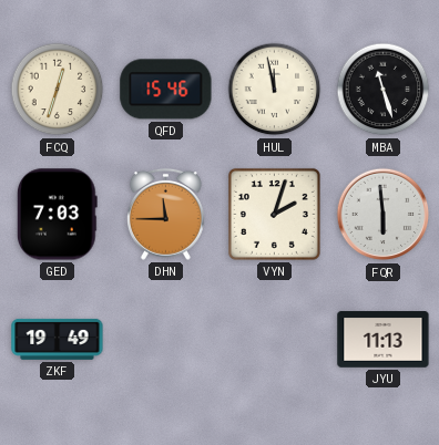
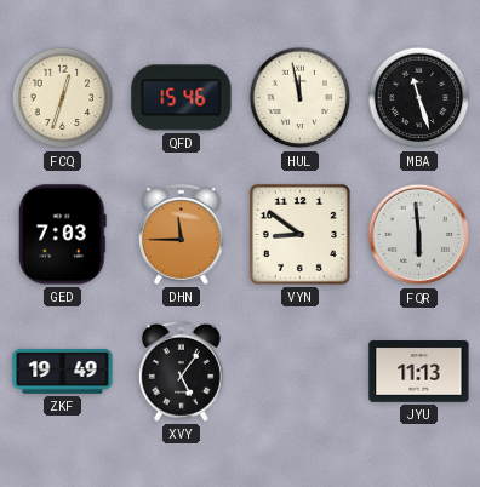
VYN: 2:03 -> 8:51 (299, 234)
XVY: none -> 5:06 (181, 371)
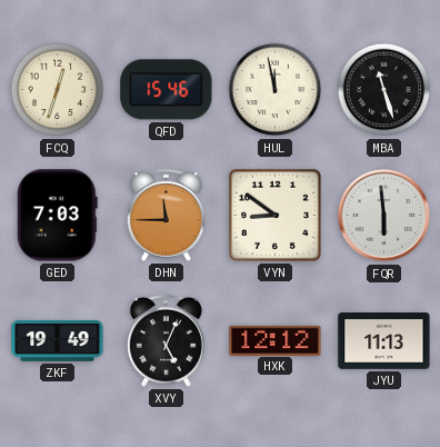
XVY: 5:06 -> 5:04 (166, 340)
HXK: none -> 12:12 (276, 340)
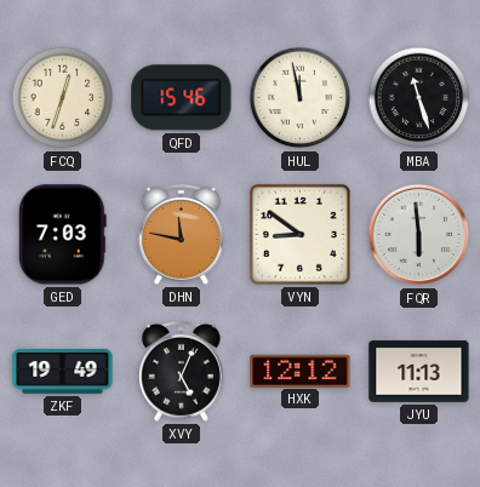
DHN: 11:45 -> 11:47 (181, 234)
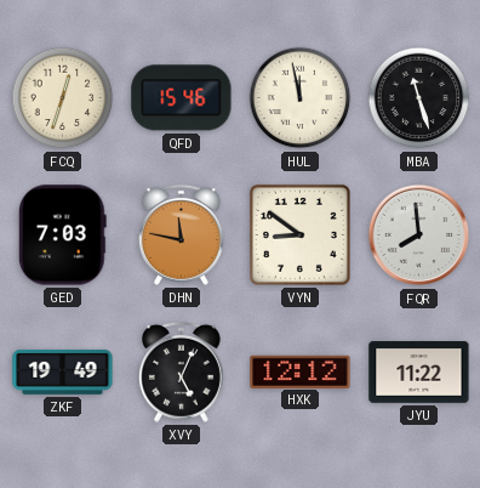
FQR: 5:59 -> 7:59 (419, 236)
JYU: 11:13 -> 11:22 (419, 373)
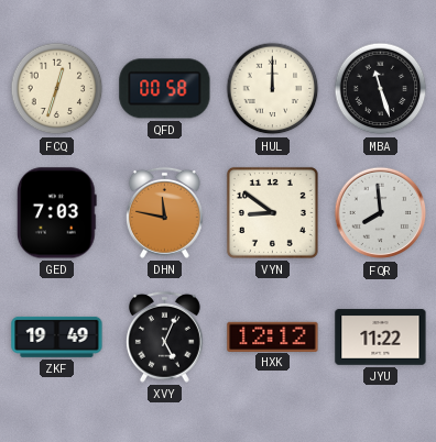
QFD: 15:46 -> 00:58 (165, 89)
HUL: 11:58 -> 12:00 (273, 89)
